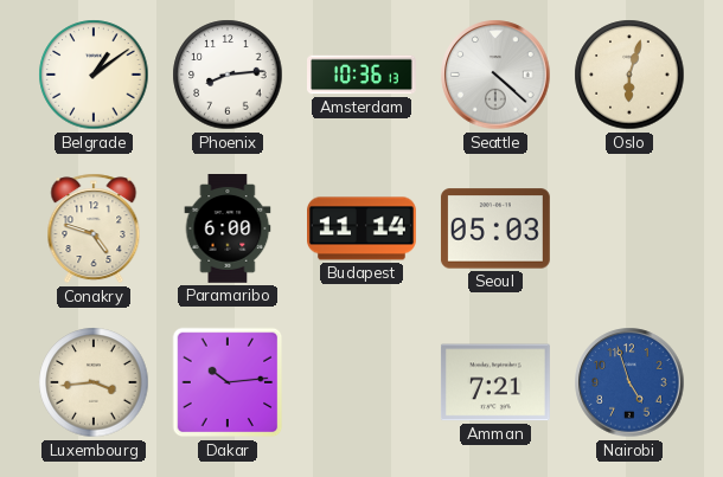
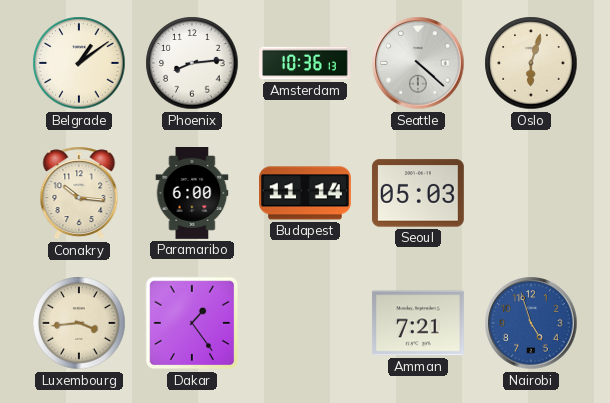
Conakry: 4:48 -> 10:16 (79, 193)
Dakar: 10:14 -> 1:24 (192, 323)
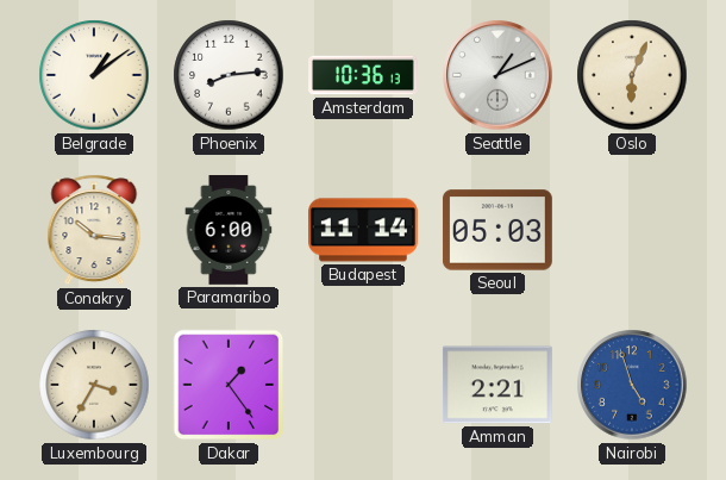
Seattle: 4:22 -> 1:11 (497, 75)
Oslo: 6:03 -> 6:04 (632, 75)
Luxembourg: 3:44 -> 3:35 (94, 385)
Amman: 7:21 -> 2:21 (497, 385)
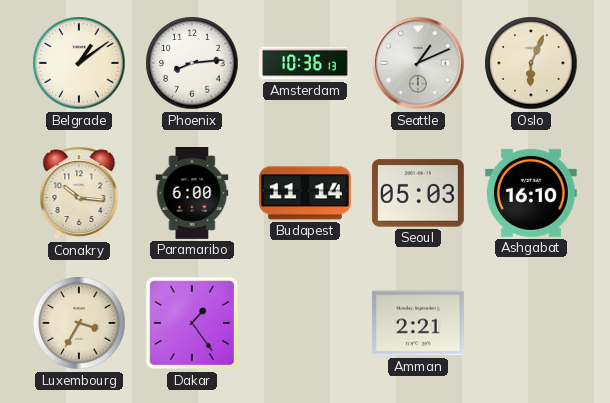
Ashgabat: none -> 16:10 (531, 193)
Nairobi: 4:57 -> none (632, 385)
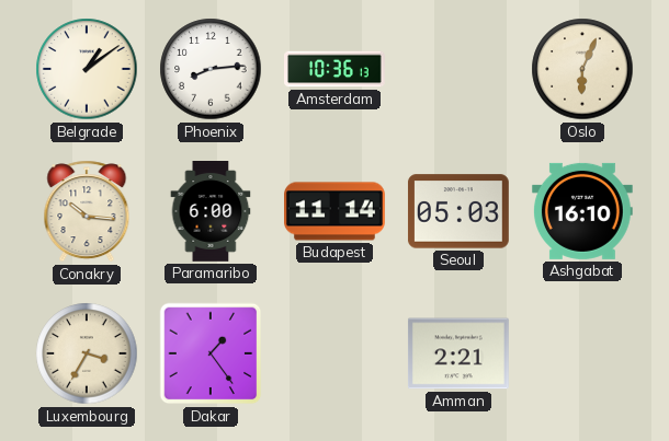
Seattle: 1:11 -> none (418, 63)
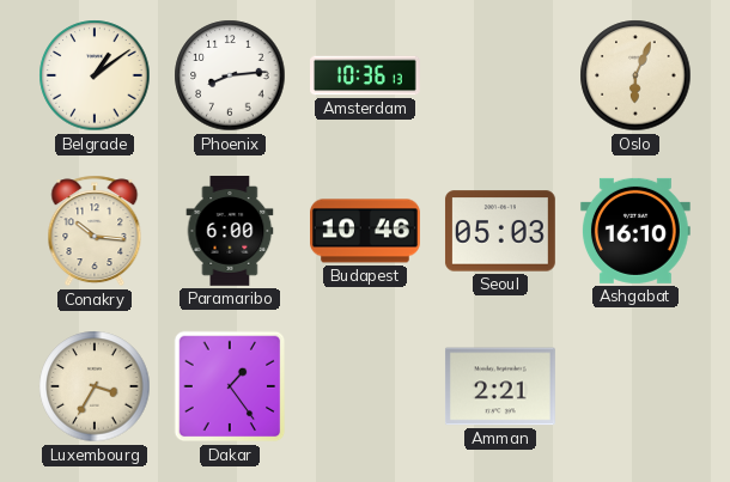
Budapest: 11:14 -> 10:46 (366, 231)
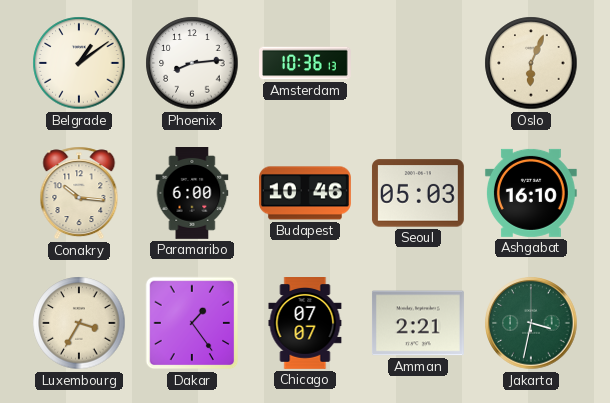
Chicago: none -> 07:07 (305, 324)
Jakarta: none -> 3:32 (531, 323)
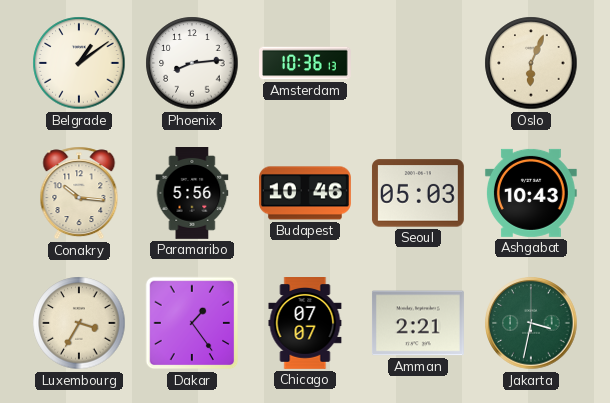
Paramaribo: 6:00 -> 5:56 (192, 194)
Ashgabat: 16:10 -> 10:43 (531, 193)
